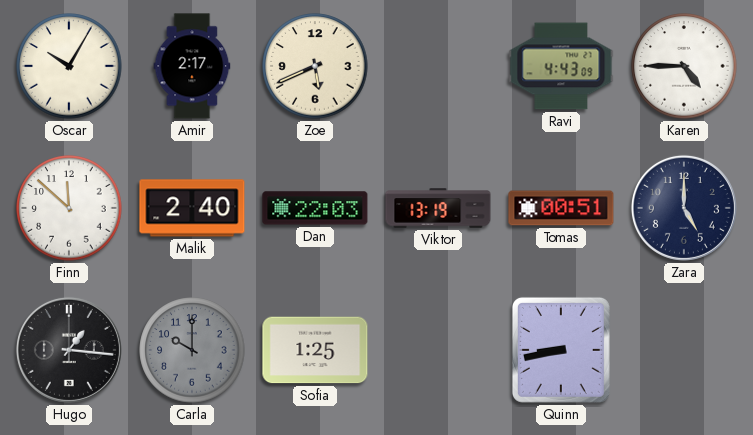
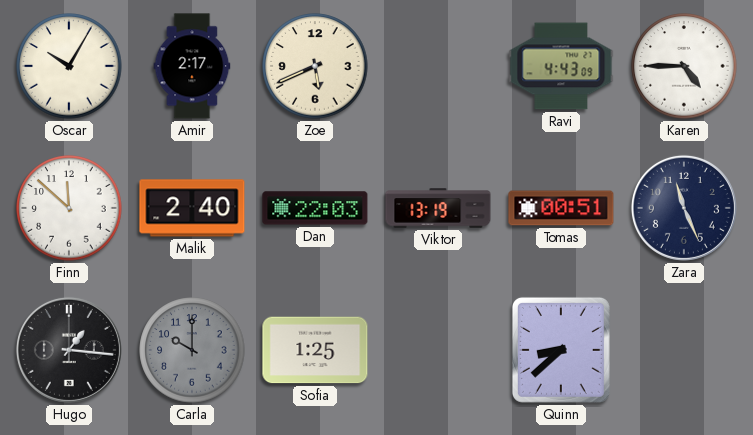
Zara: 5:00 -> 11:26 (684, 208)
Quinn: 8:43 -> 8:38 (561, 350)
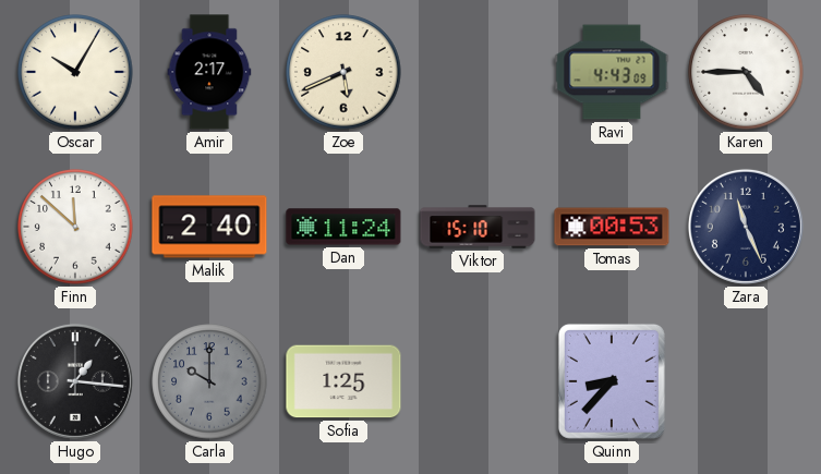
Dan: 22:03 -> 11:24 (343, 227)
Viktor: 13:19 -> 15:10 (478, 227)
Tomas: 00:51 -> 00:53 (612, 227)
Quinn: 8:38 -> 8:37 (612, 381)
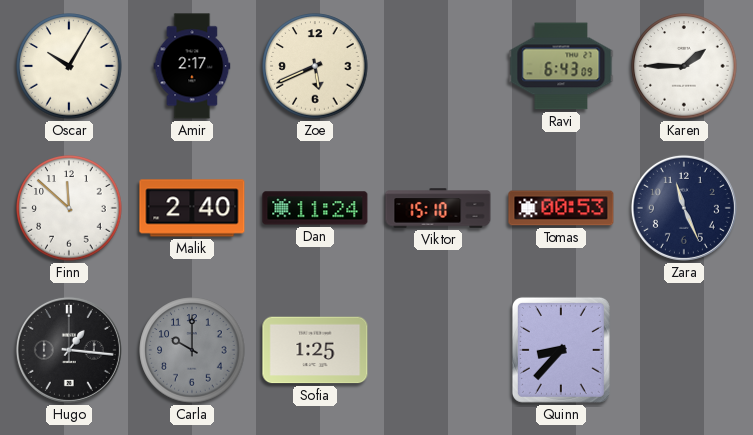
Ravi: 4:43 -> 6:43 (561, 66)
Karen: 4:45 -> 1:45 (684, 66)
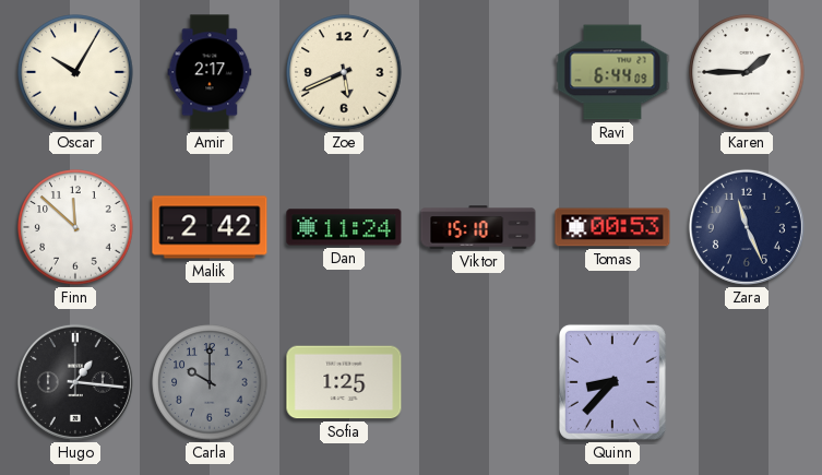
Ravi: 6:43 -> 6:44 (612, 72)
Malik: 2:40 -> 2:42 (210, 227)
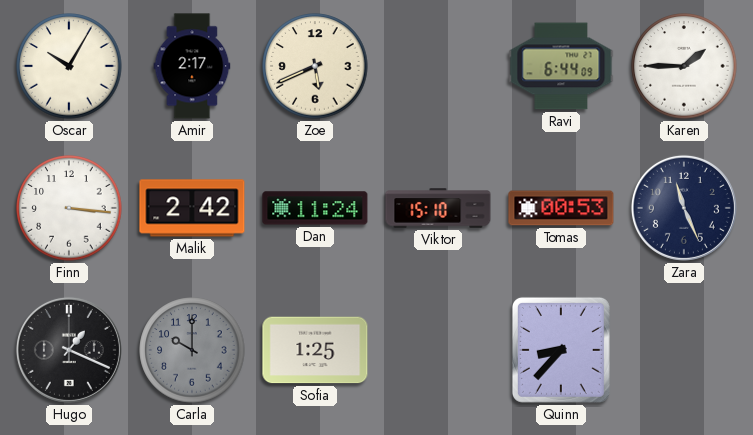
Finn: 11:52 -> 3:16 (69, 208)
Hugo: 1:16 -> 1:19 (69, 350)
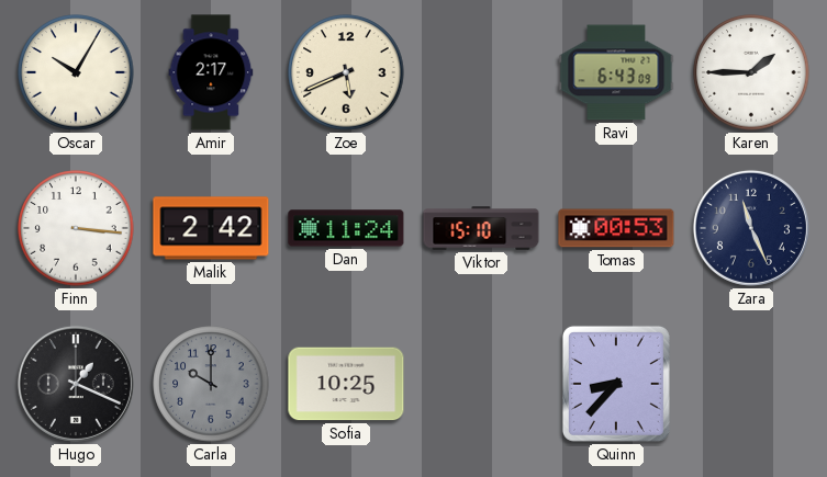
Ravi: 6:44 -> 6:43 (616, 72)
Sofia: 1:25 -> 10:25 (346, 384)
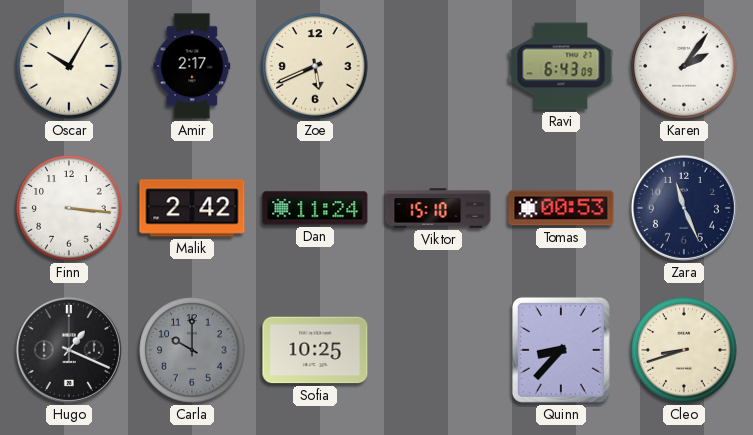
Karen: 1:45 -> 2:06 (684, 66)
Cleo: none -> 8:42 (684, 350)
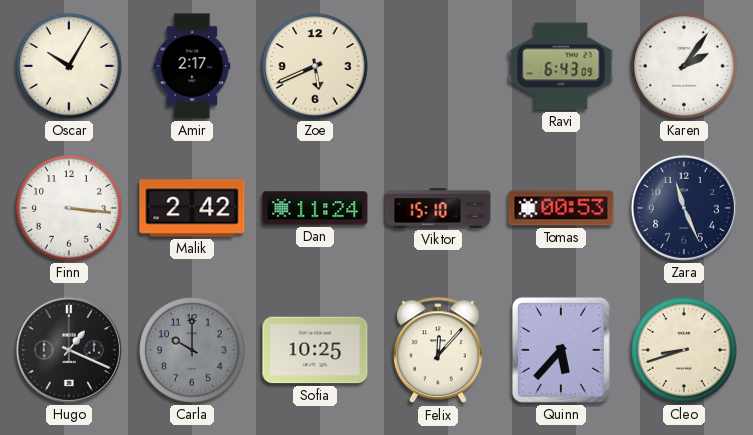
Felix: none -> 12:07 (438, 351)
Quinn: 8:37 -> 5:37 (561, 350)
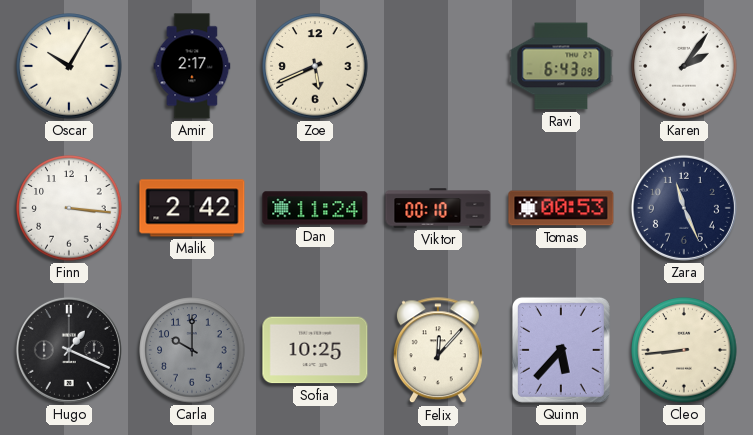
Viktor: 15:10 -> 00:10 (438, 208)
Cleo: 8:42 -> 8:44 (684, 350)
